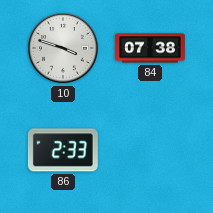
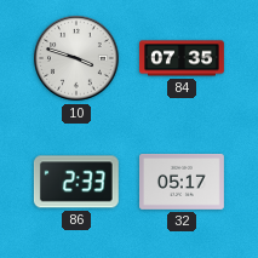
84: 07:38 -> 07:35 (183, 58)
32: none -> 05:17 (183, 183)
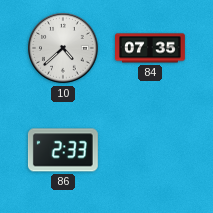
10: 3:48 -> 4:38 (63, 48)
32: 05:17 -> none (183, 183)
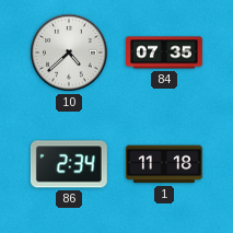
86: 2:33 -> 2:34 (69, 164)
1: none -> 11:18 (164, 164)
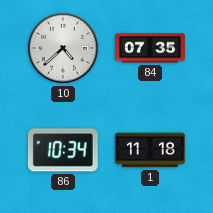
86: 2:34 -> 10:34 (63, 150)
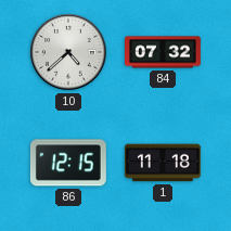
84: 07:35 -> 07:32 (164, 52)
86: 10:34 -> 12:15 (68, 163)
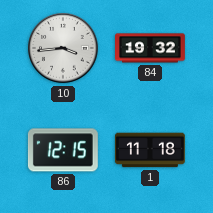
10: 4:38 -> 3:44 (63, 48)
84: 07:32 -> 19:32 (151, 48)
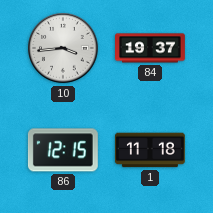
84: 19:32 -> 19:37 (151, 48)
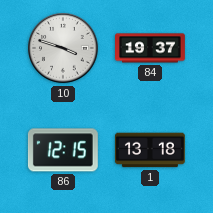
10: 3:44 -> 3:48 (63, 48)
1: 11:18 -> 13:18 (150, 150)
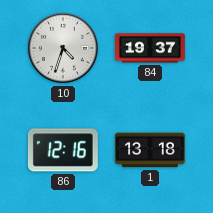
10: 3:48 -> 4:33 (63, 48)
86: 12:15 -> 12:16 (63, 150)
